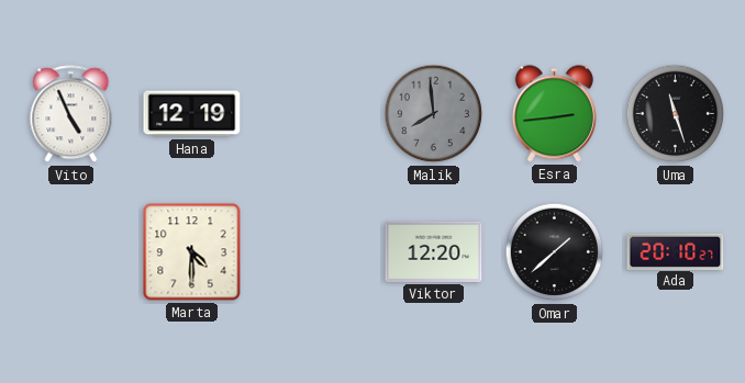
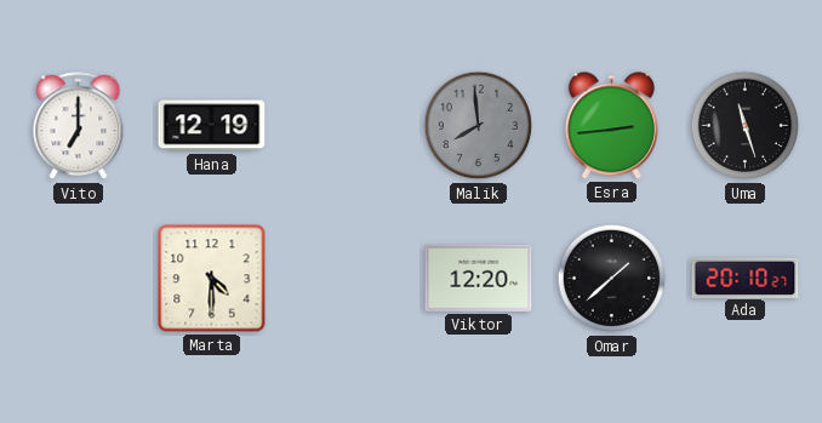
Vito: 4:56 -> 7:00 (79, 126)
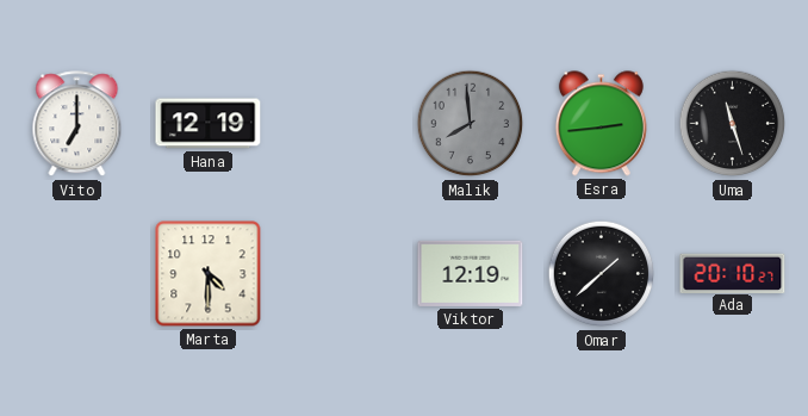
Viktor: 12:20 -> 12:19 (471, 273)
